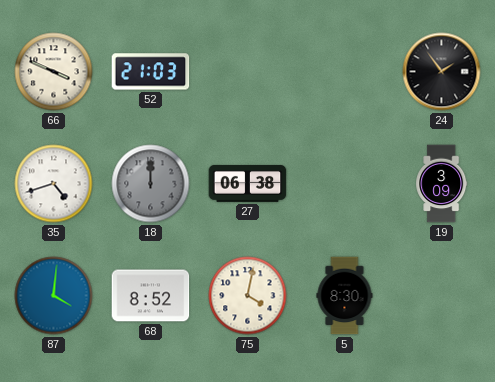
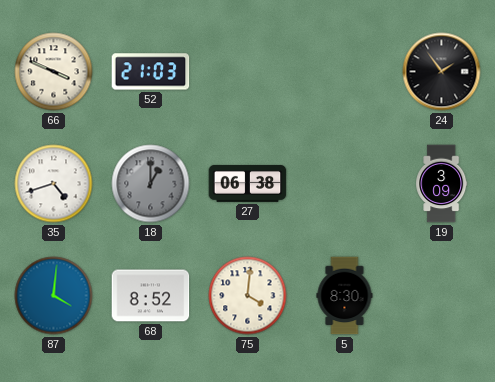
18: 12:00 -> 1:00 (151, 184)
75: 4:02 -> 4:01 (248, 296)
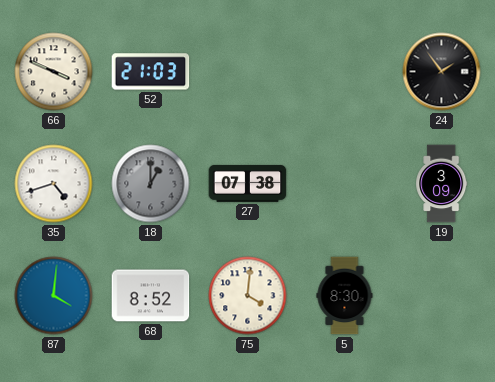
27: 06:38 -> 07:38 (248, 183)
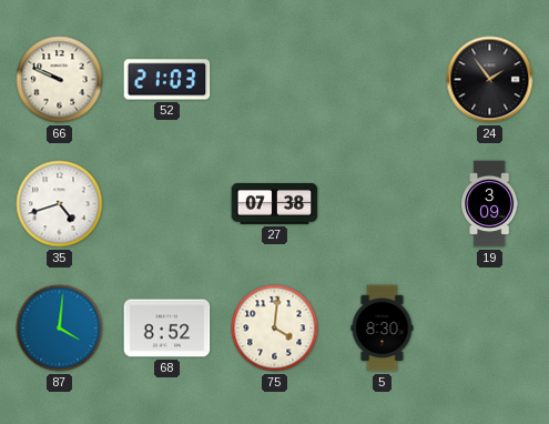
66: 3:49 -> 9:49 (60, 80)
18: 1:00 -> none (151, 184)
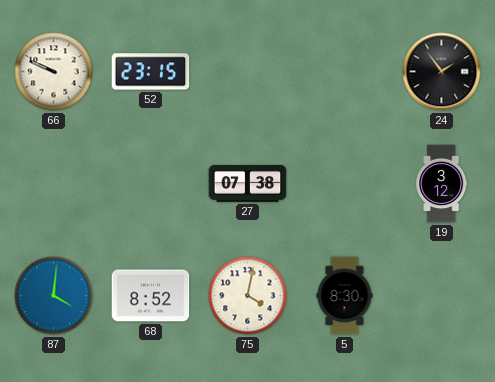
52: 21:03 -> 23:15 (151, 72)
35: 4:42 -> none (60, 204)
19: 3:09 -> 3:12 (442, 184)
75: 4:01 -> 4:02 (248, 296)
